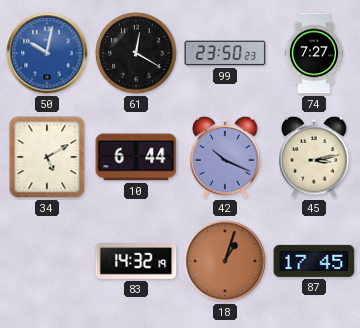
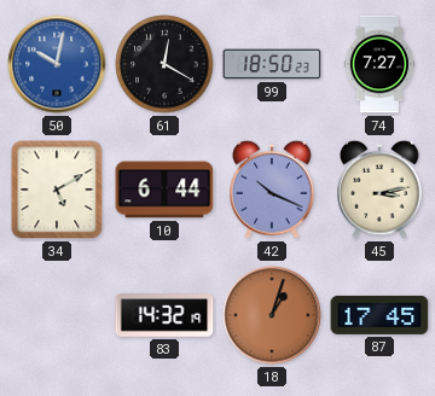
99: 23:50 -> 18:50 (272, 64)
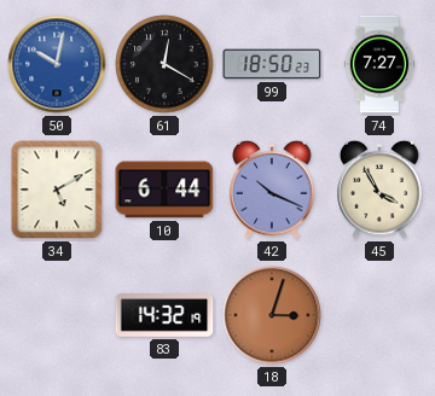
45: 3:13 -> 3:55 (379, 190)
18: 1:03 -> 3:03 (272, 315)
87: 17:45 -> none (379, 315)
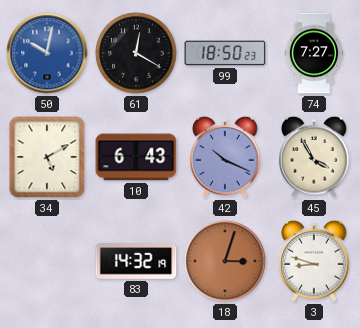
10: 6:44 -> 6:43 (136, 157)
3: none -> 8:48 (314, 261)
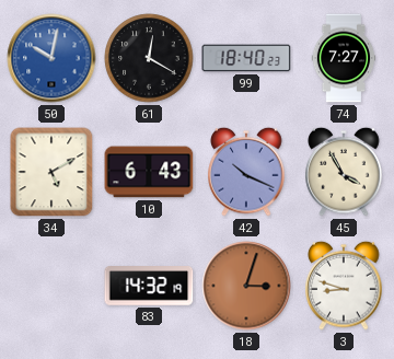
99: 18:50 -> 18:40 (246, 58)
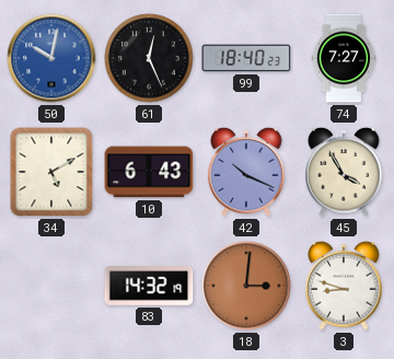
61: 12:20 -> 12:26 (149, 58)
18: 3:03 -> 3:01 (246, 286)
